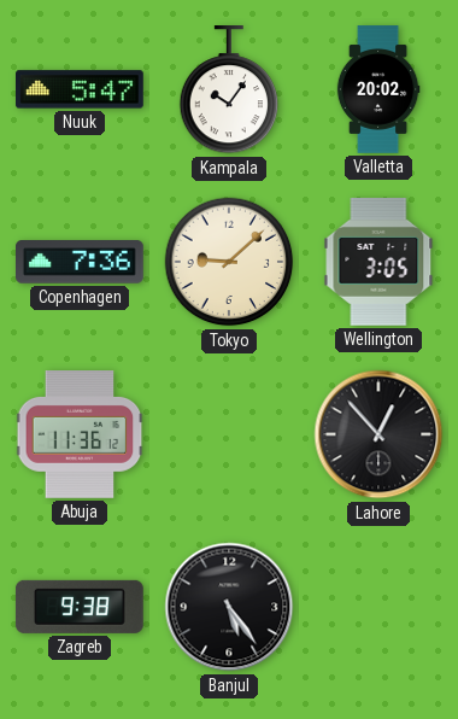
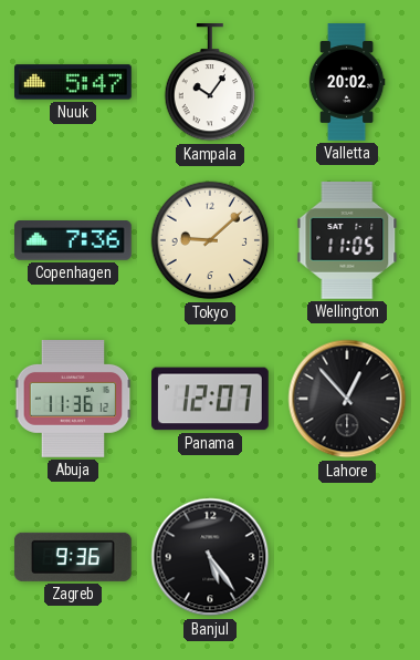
Wellington: 3:05 -> 11:05 (347, 240)
Panama: none -> 12:07 (211, 399)
Zagreb: 9:38 -> 9:36 (73, 557)
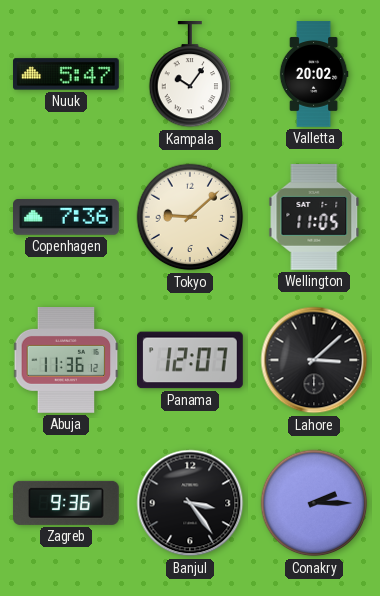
Lahore: 12:53 -> 3:08 (314, 360)
Banjul: 5:24 -> 3:24 (190, 503)
Conakry: none -> 2:15 (314, 503)
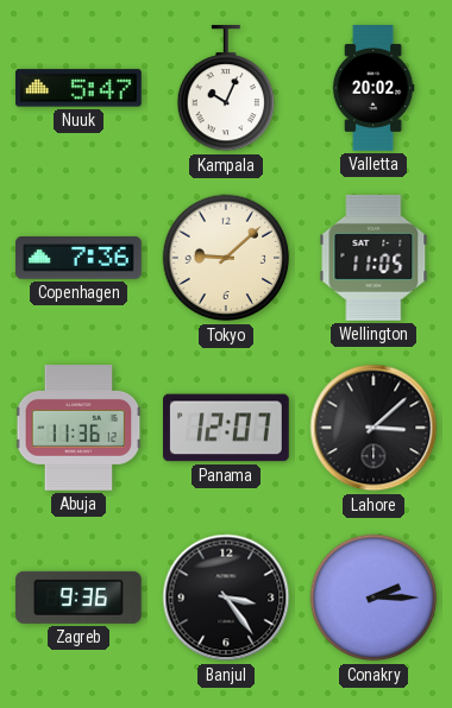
Kampala: 10:06 -> 10:04 (226, 89)
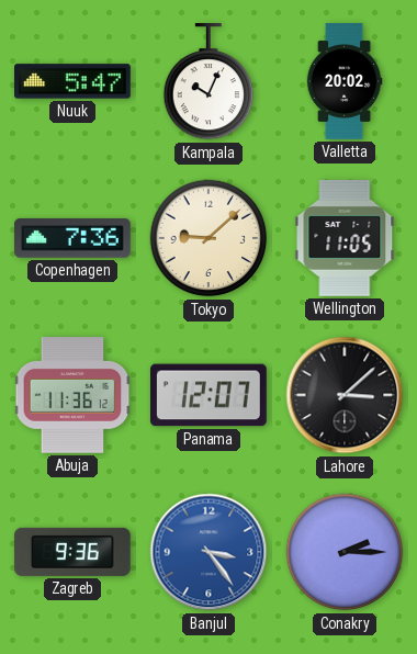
Banjul dial: black -> blue (208, 552)
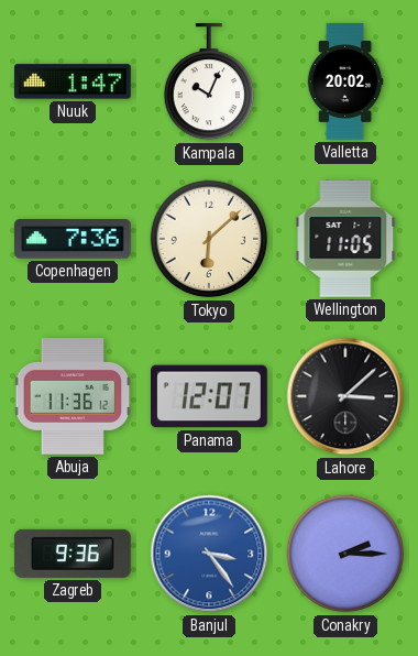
Nuuk: 5:47 -> 1:47 (74, 81)
Tokyo: 9:08 -> 6:08 (209, 239)
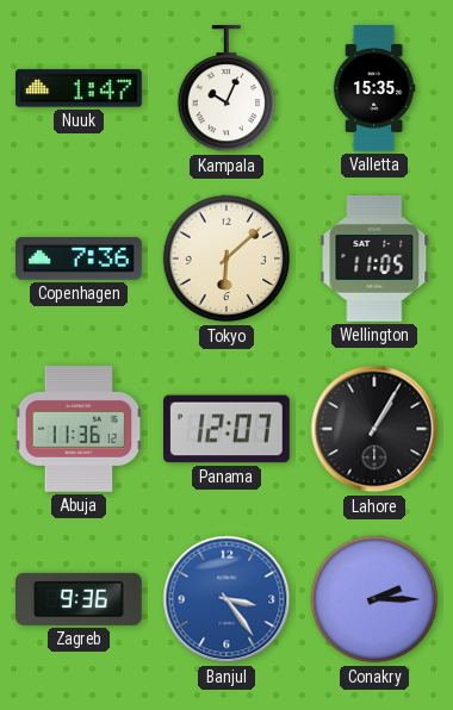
Valletta: 20:02 -> 15:35 (374, 88)
Lahore: 3:08 -> 1:05 (374, 429)
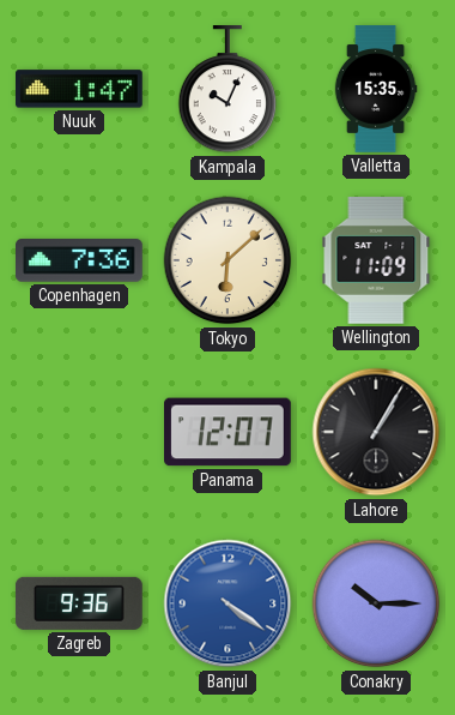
Wellington: 11:05 -> 11:09 (376, 260)
Abuja: 11:36 -> none (79, 430)
Banjul: 3:24 -> 4:21 (227, 603)
Conakry: 2:15 -> 10:15 (376, 603)
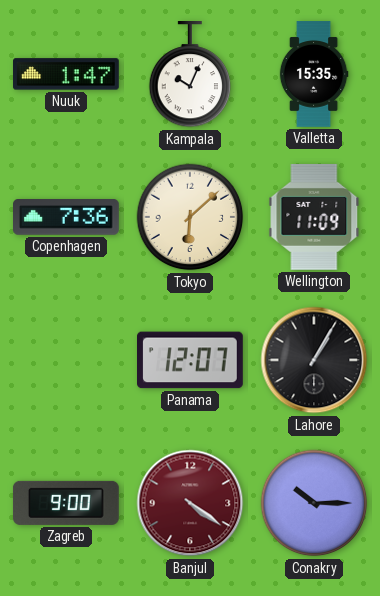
Zagreb: 9:36 -> 9:00 (66, 503)
Banjul dial: blue -> burgundy (190, 503)
